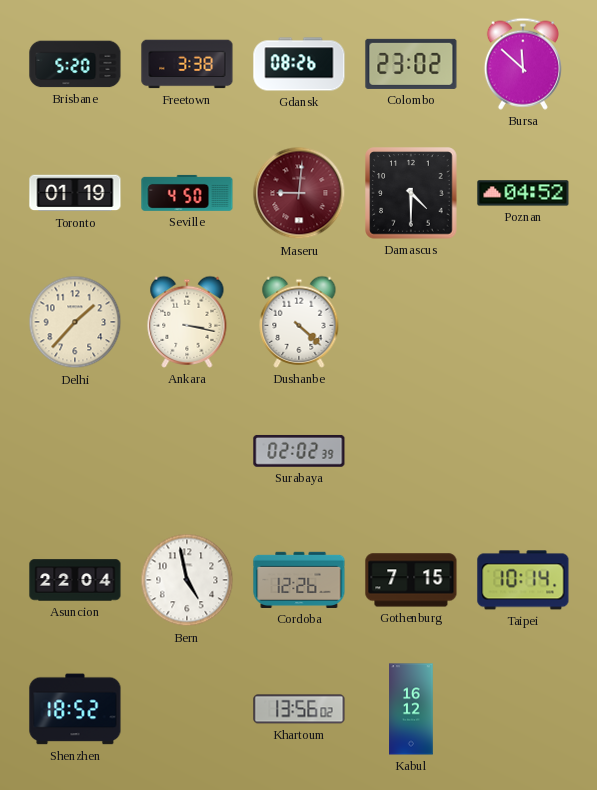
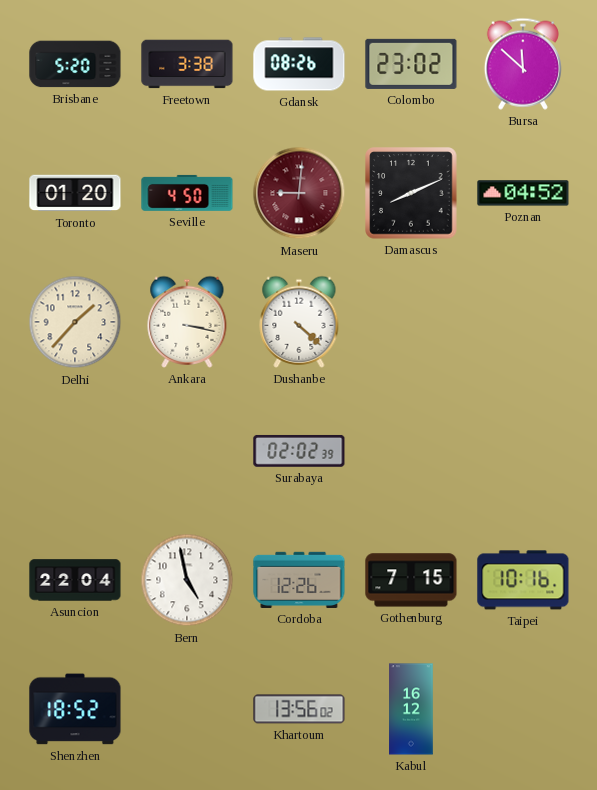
Toronto: 01:19 -> 01:20 (75, 193)
Damascus: 4:30 -> 8:11 (411, 193)
Taipei: 10:14 -> 10:16 (523, 580)
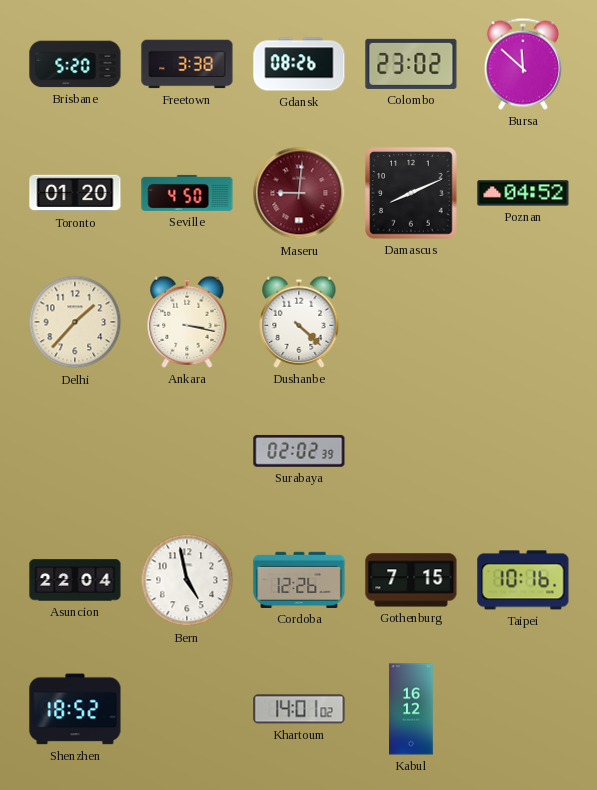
Khartoum: 13:56 -> 14:01 (299, 709)
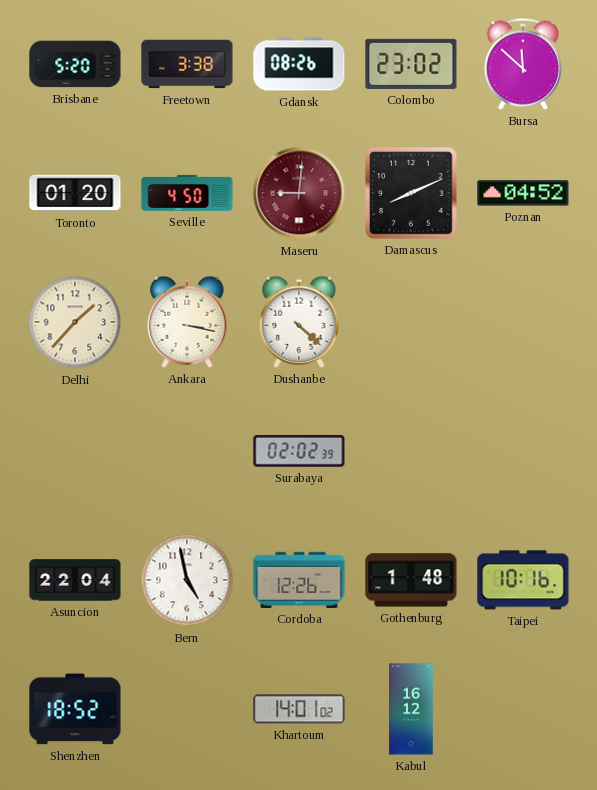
Gothenburg: 7:15 -> 1:48 (411, 580)
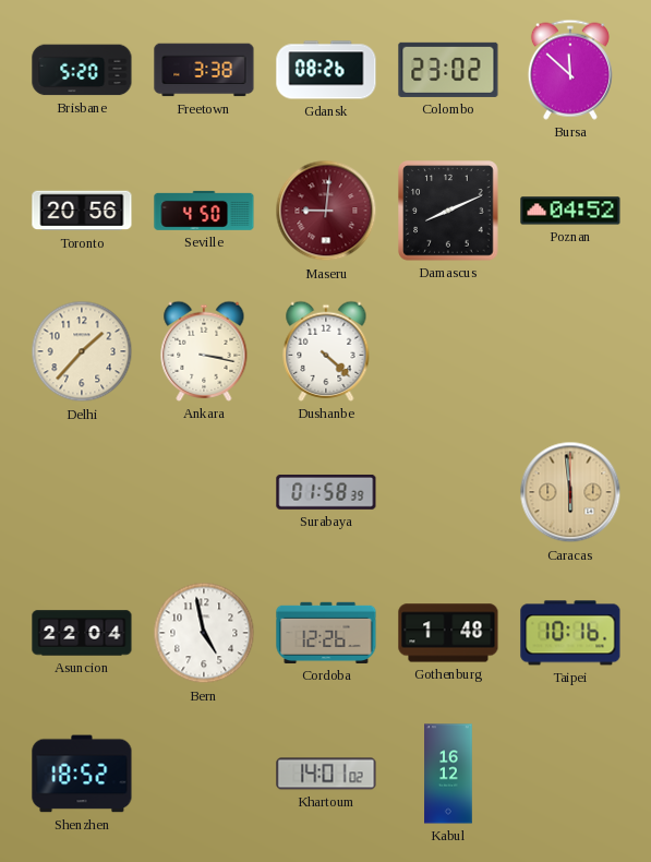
Toronto: 01:20 -> 20:56 (82, 211)
Surabaya: 02:02 -> 01:58 (326, 492)
Caracas: none -> 5:59 (570, 492)
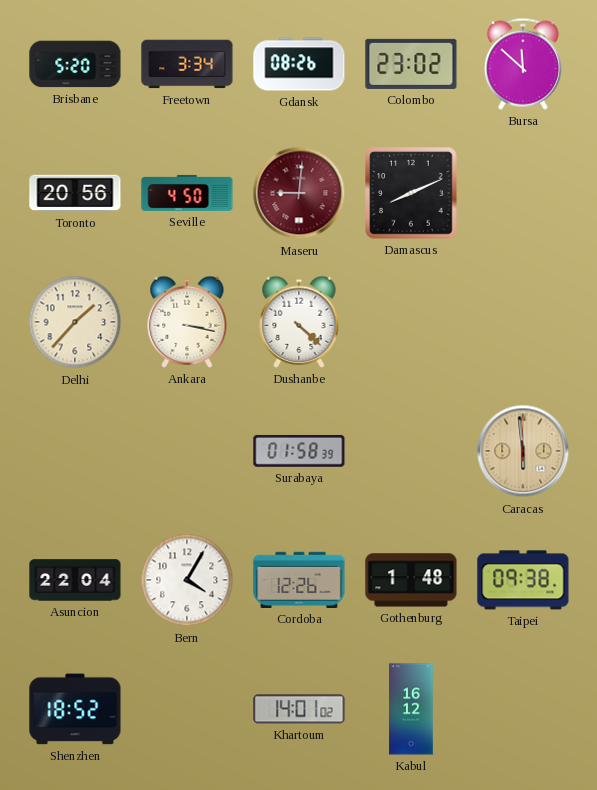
Freetown: 3:38 -> 3:34 (187, 64)
Poznan: 04:52 -> none (570, 211)
Bern: 4:58 -> 4:05 (187, 580)
Taipei: 10:16 -> 09:38 (523, 580)
